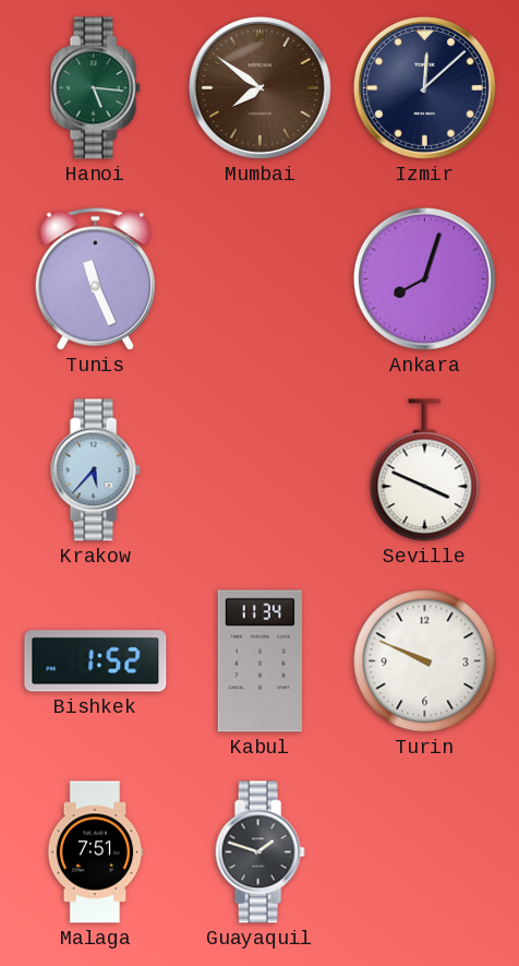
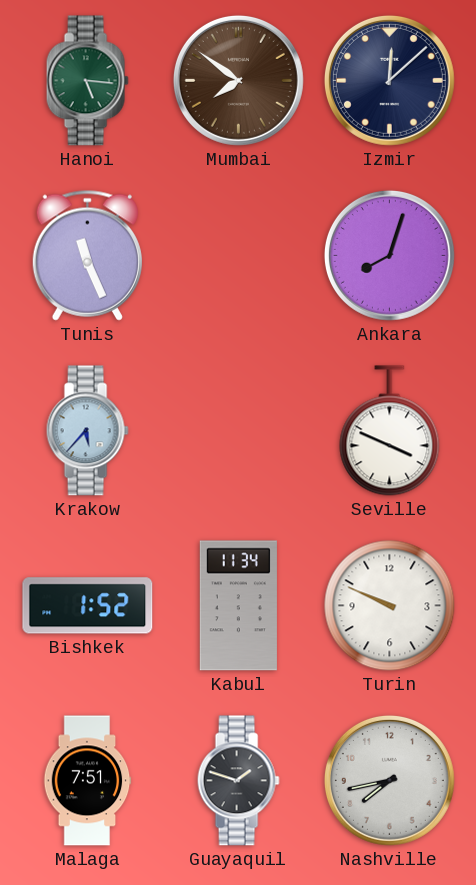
Nashville: none -> 7:43 (389, 780)
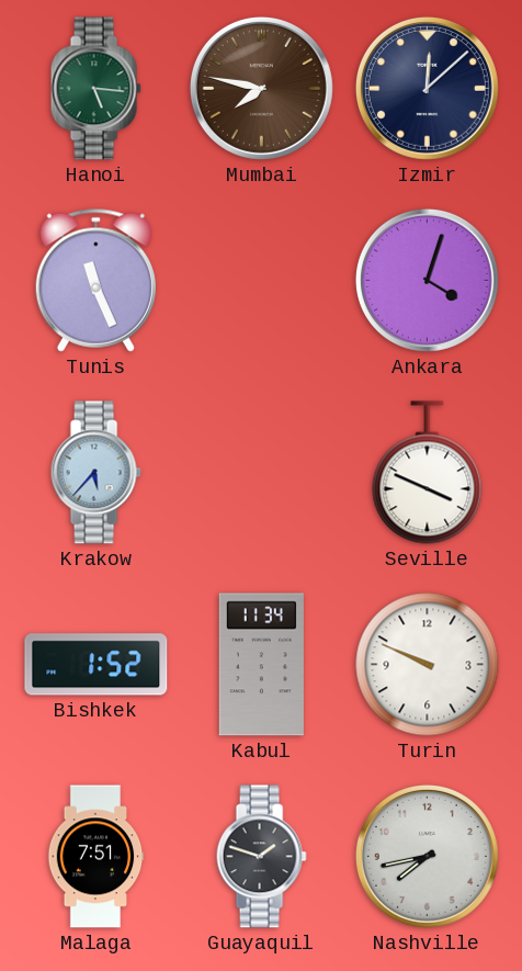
Mumbai: 7:51 -> 7:47 (261, 88)
Ankara: 8:03 -> 4:03 (427, 280)
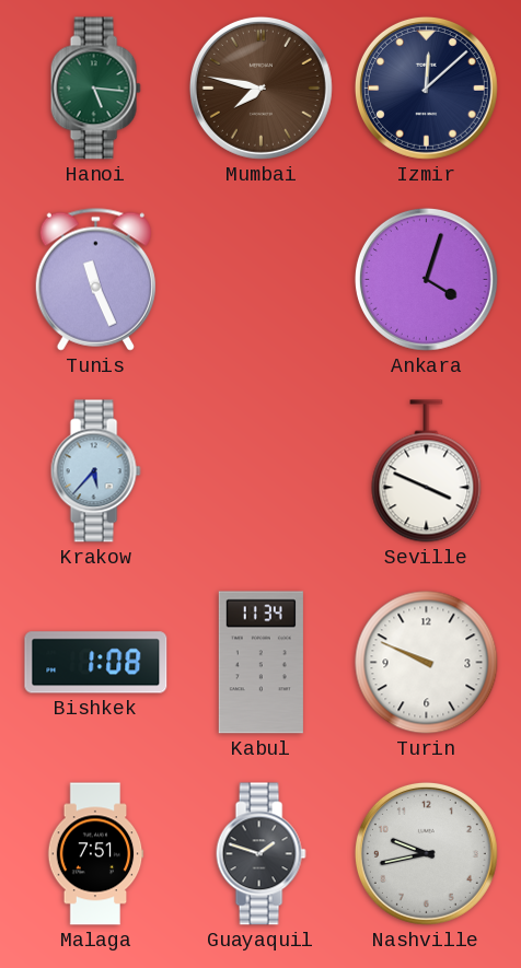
Bishkek: 1:52 -> 1:08 (96, 663)
Nashville: 7:43 -> 9:43 (426, 853)
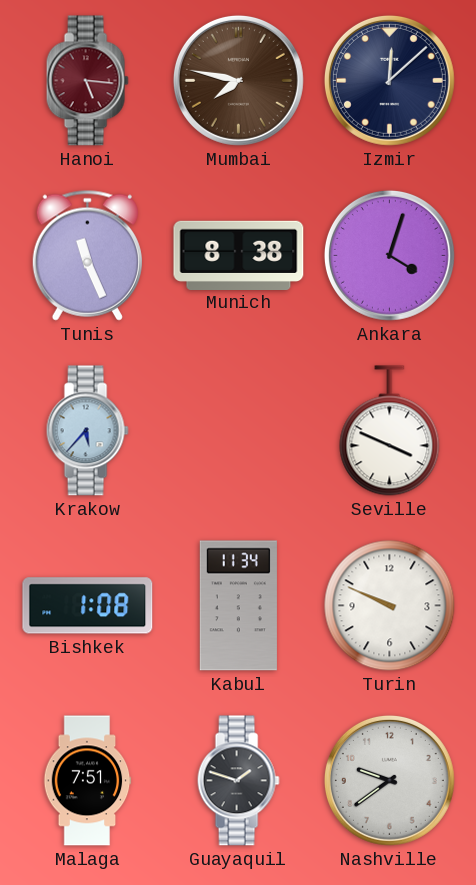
Hanoi dial: green -> burgundy (87, 81)
Munich: none -> 8:38 (239, 255)
Nashville: 9:43 -> 9:39 (389, 780)
